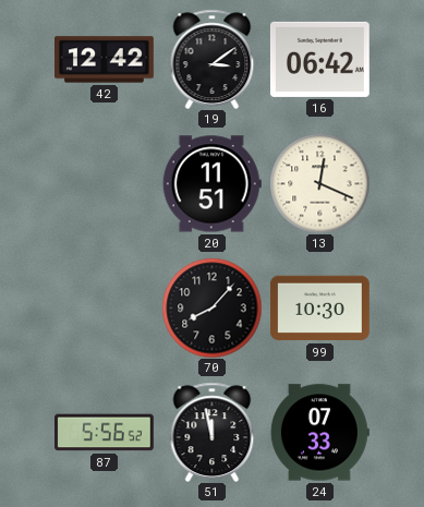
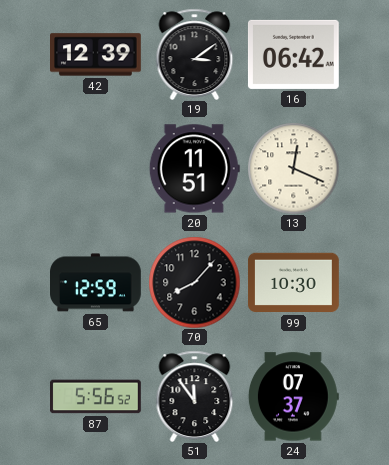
42: 12:42 -> 12:39 (96, 55)
65: none -> 12:59 (96, 283)
51: 11:58 -> 11:54 (195, 396)
24: 07:33 -> 07:37 (293, 397)
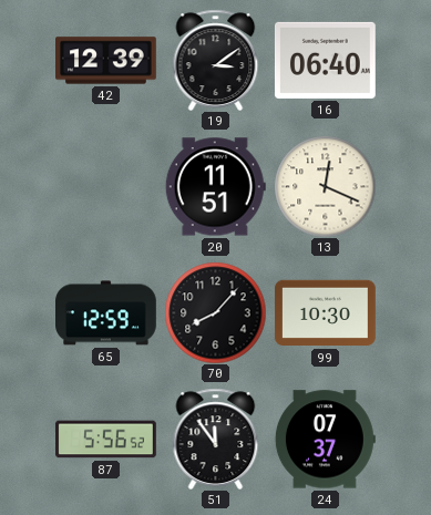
16: 06:42 -> 06:40 (325, 60)
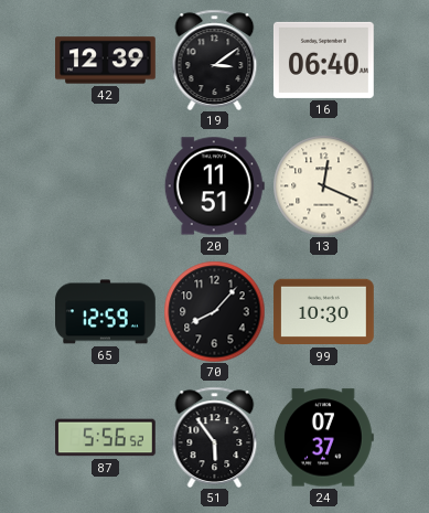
51: 11:54 -> 5:54 (215, 437)
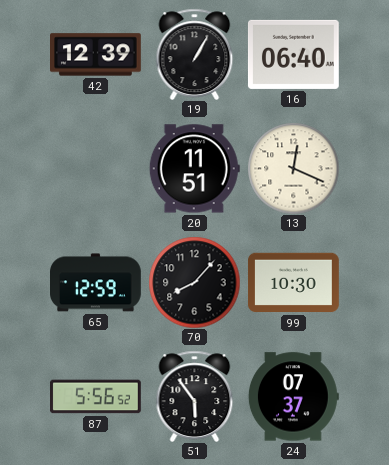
19: 3:09 -> 1:05 (195, 54)
